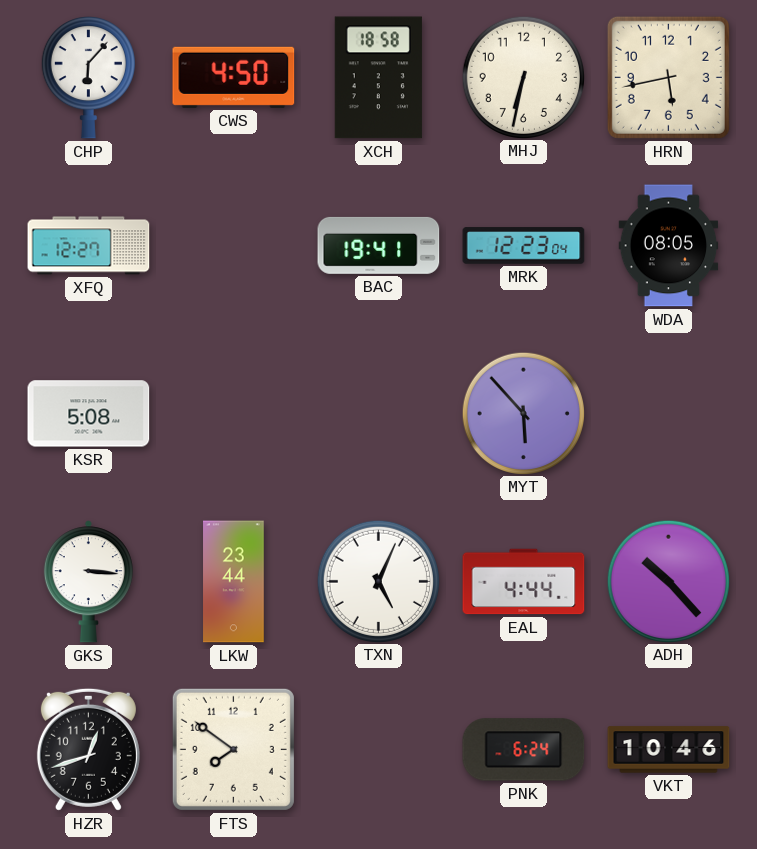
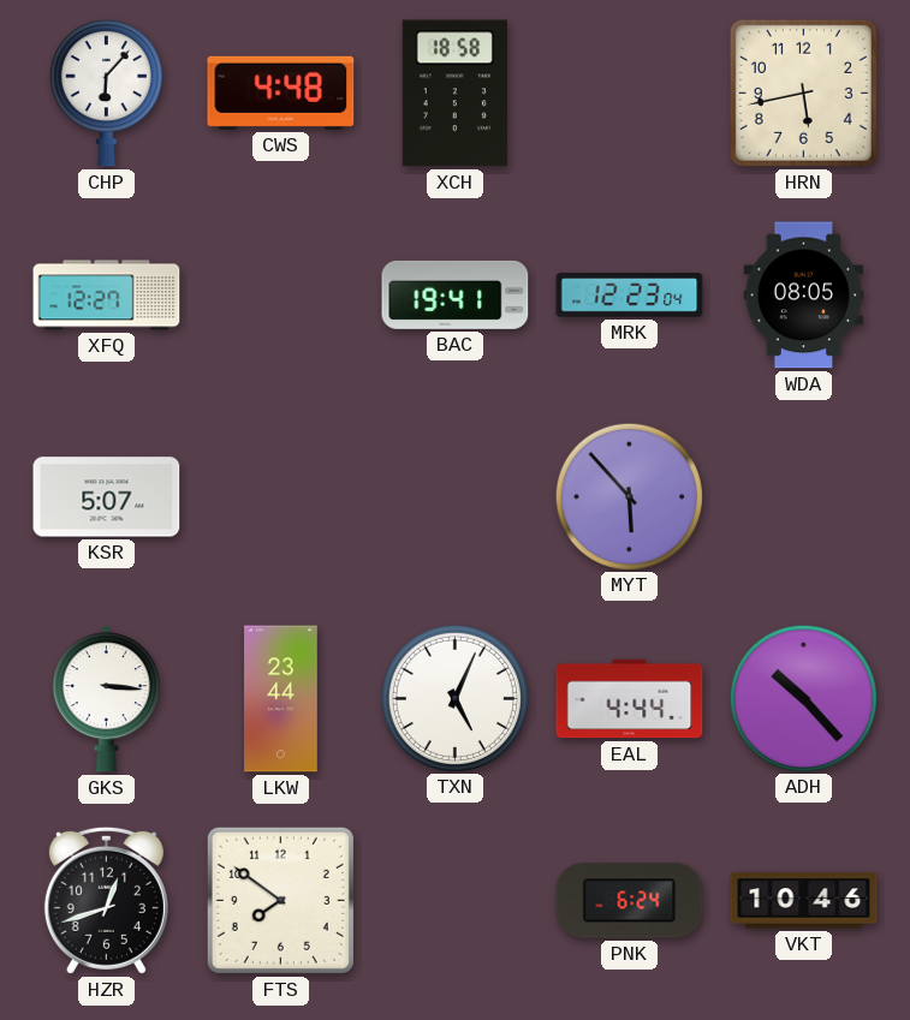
CWS: 4:50 -> 4:48 (281, 93)
MHJ: 6:32 -> none (523, 77)
KSR: 5:08 -> 5:07 (107, 497)
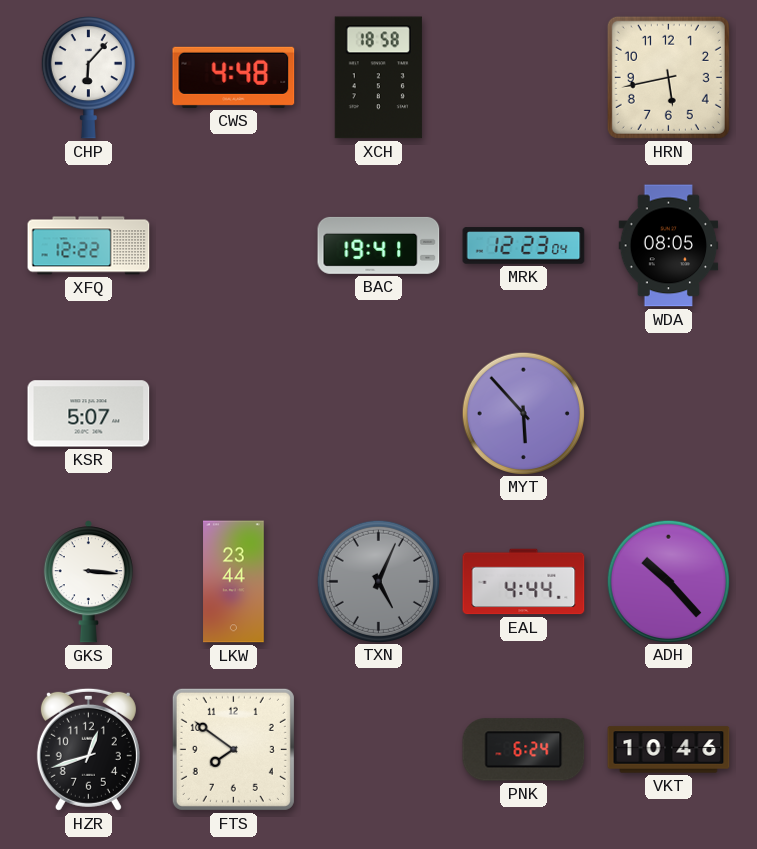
XFQ: 12:27 -> 12:22 (89, 246)
TXN dial: white -> grey (378, 581)
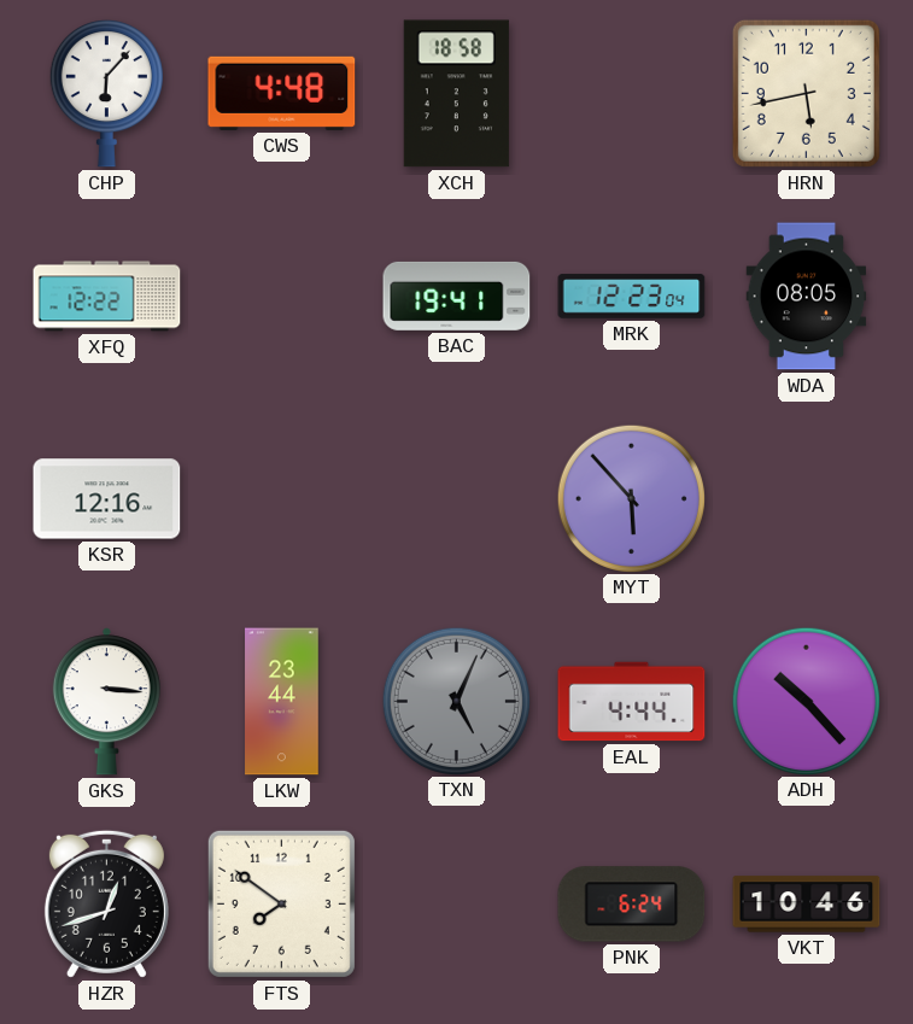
KSR: 5:07 -> 12:16 (107, 499)
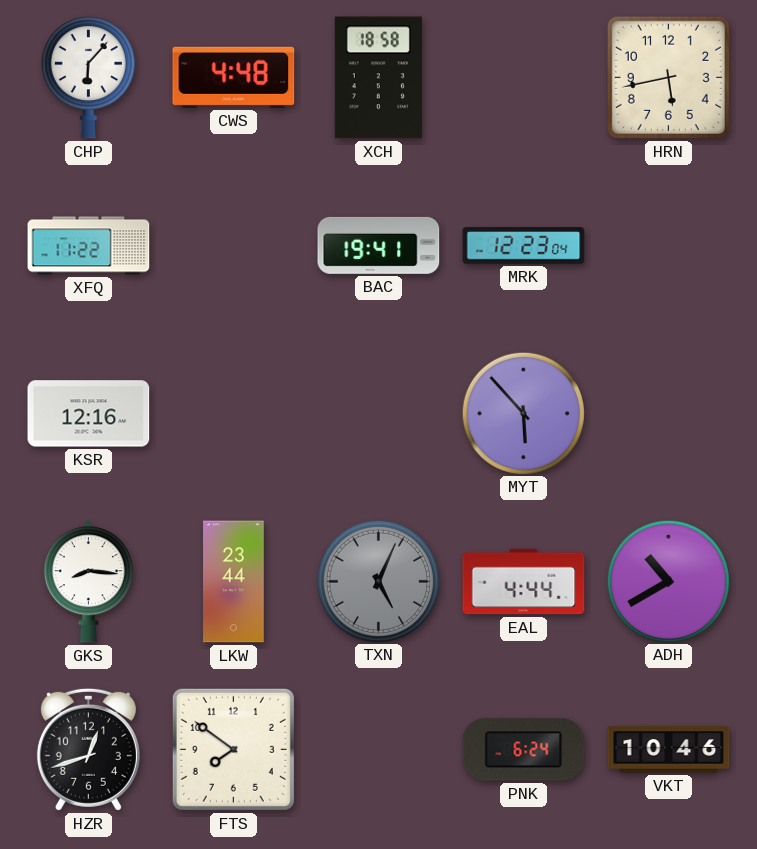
XFQ: 12:22 -> 11:22 (89, 246)
WDA: 08:05 -> none (807, 297)
GKS: 3:16 -> 8:16 (88, 582)
ADH: 10:23 -> 10:40 (668, 581)
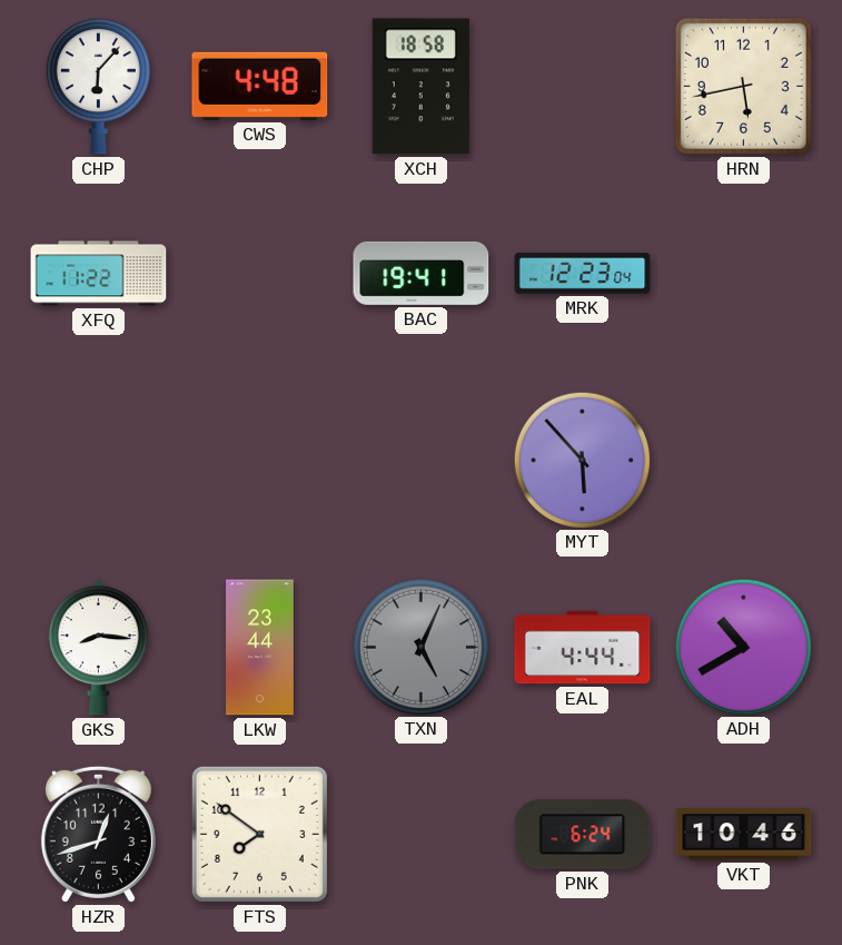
KSR: 12:16 -> none (89, 414)
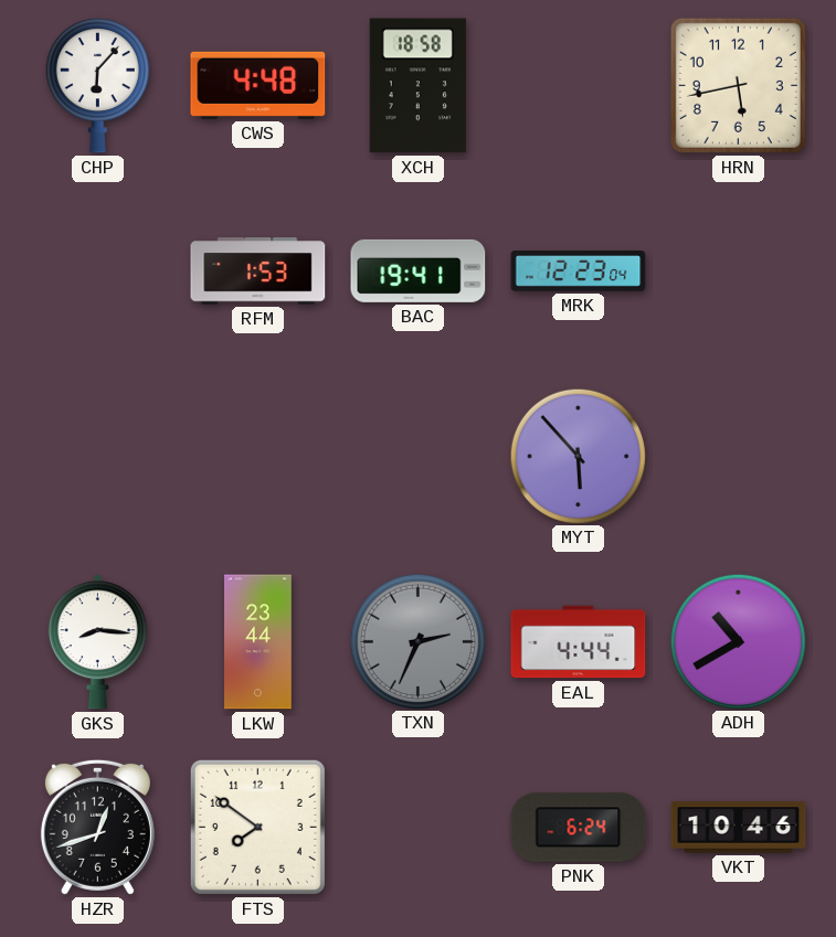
XFQ: 11:22 -> none (99, 274)
RFM: none -> 1:53 (258, 271)
TXN: 5:04 -> 2:34 (417, 641)
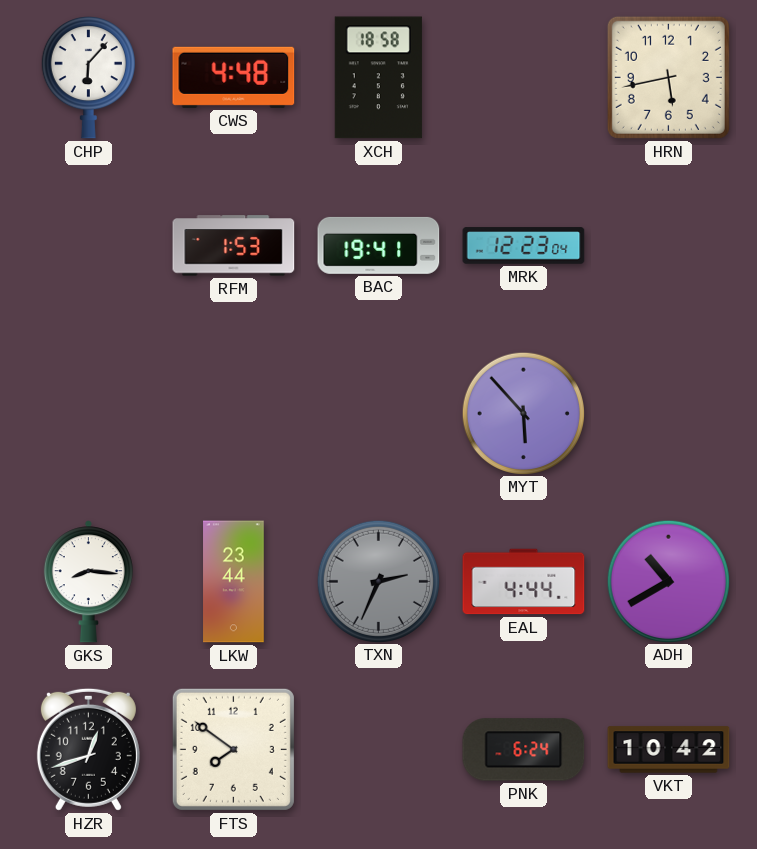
VKT: 10:46 -> 10:42 (669, 750)
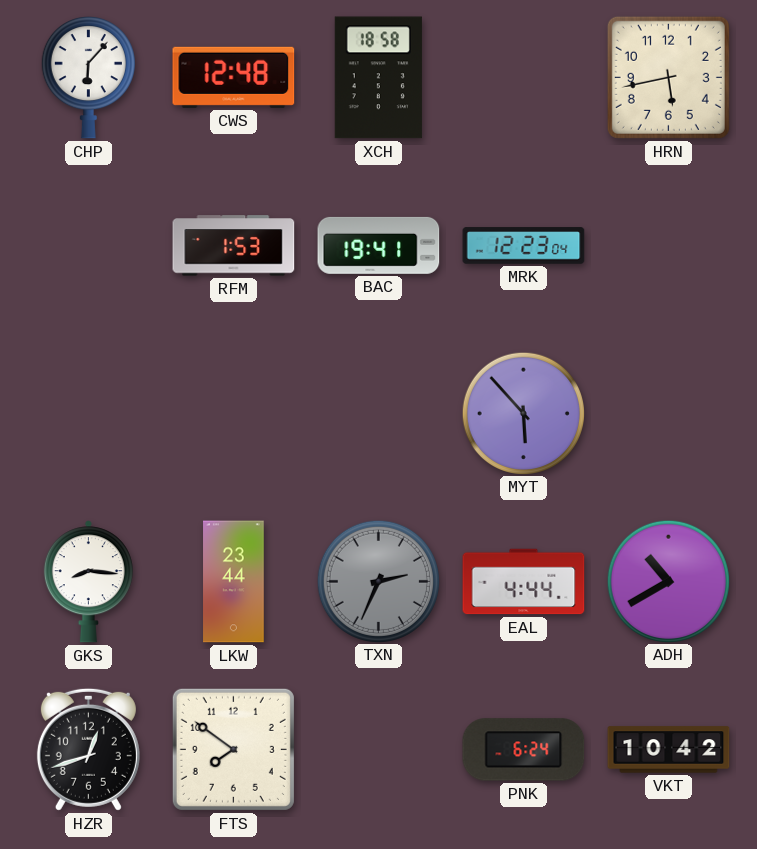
CWS: 4:48 -> 12:48 (234, 77)
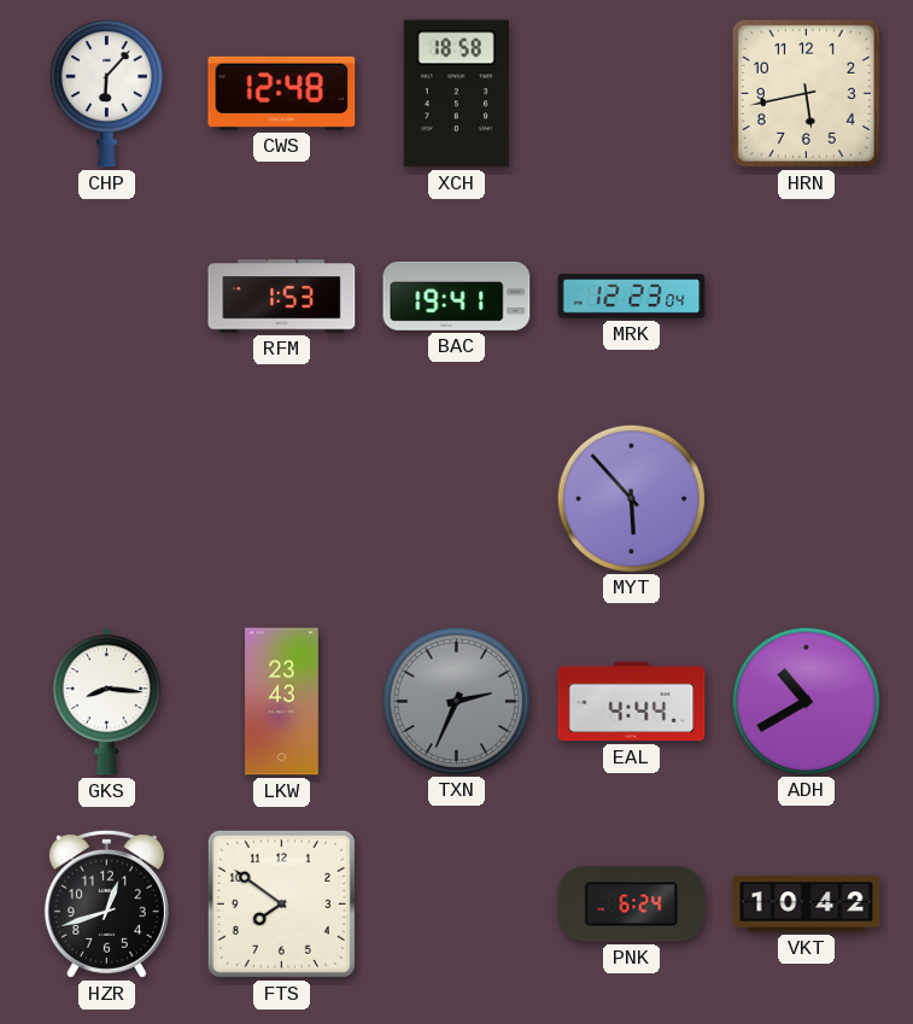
LKW: 23:44 -> 23:43 (282, 702)
